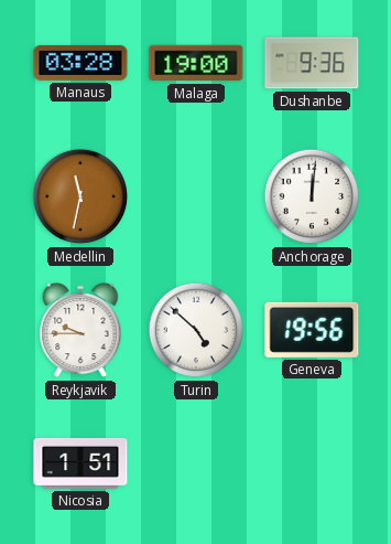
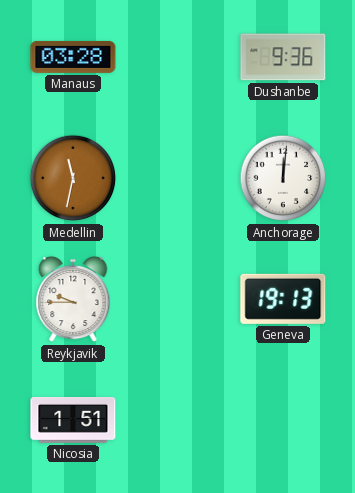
Malaga: 19:00 -> none (196, 63)
Turin: 4:52 -> none (196, 330)
Geneva: 19:56 -> 19:13 (283, 299)
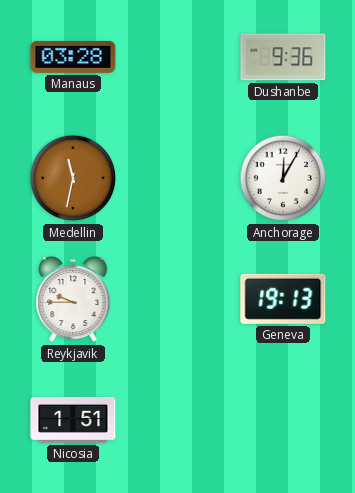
Anchorage: 12:01 -> 12:05 (283, 178)
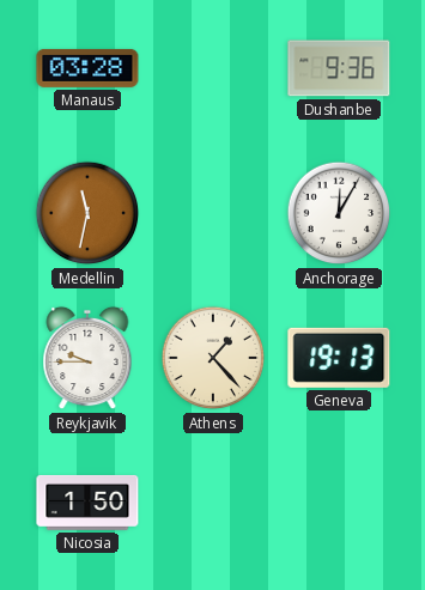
Athens: none -> 1:23 (213, 358)
Nicosia: 1:51 -> 1:50 (87, 503)
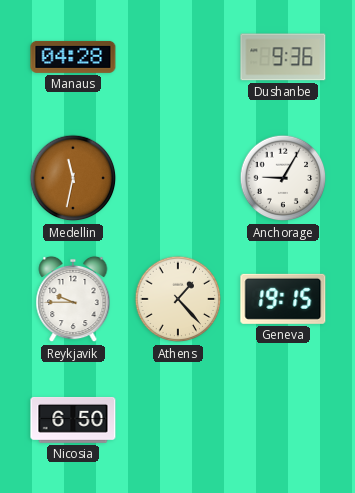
Manaus: 03:28 -> 04:28 (73, 57)
Anchorage: 12:05 -> 9:05 (283, 178)
Geneva: 19:13 -> 19:15 (283, 299)
Nicosia: 1:50 -> 6:50 (73, 420)
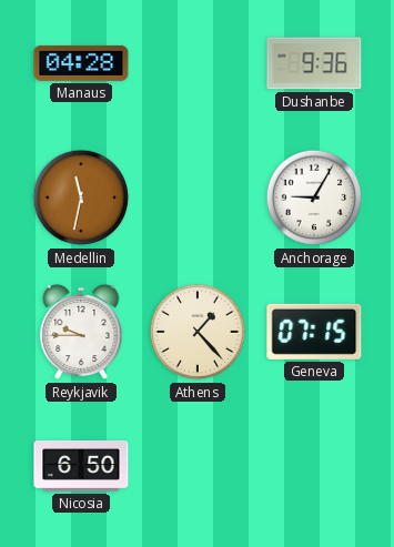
Geneva: 19:15 -> 07:15 (314, 332)
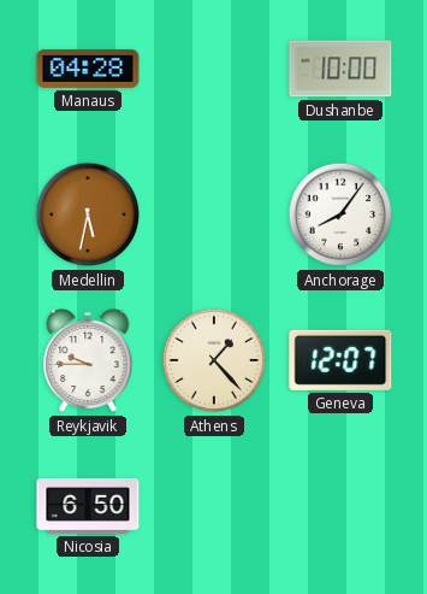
Dushanbe: 9:36 -> 10:00 (340, 69)
Medellin: 11:32 -> 5:32 (88, 214)
Anchorage: 9:05 -> 8:06 (340, 214)
Geneva: 07:15 -> 12:07 (340, 360)
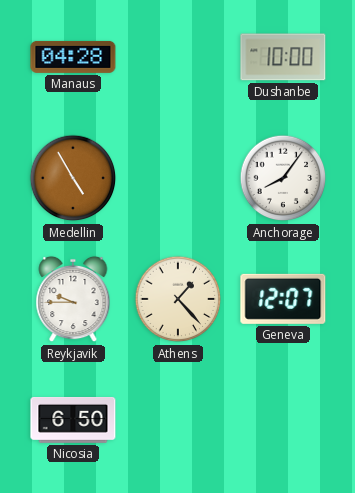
Medellin: 5:32 -> 4:55 (73, 178)
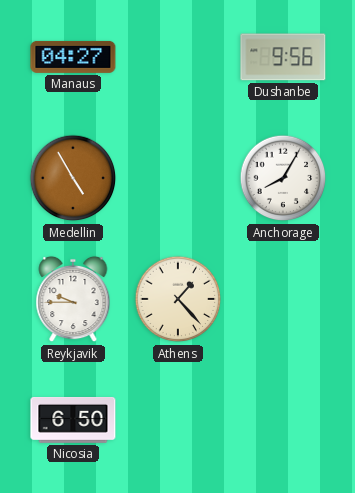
Manaus: 04:28 -> 04:27 (73, 57)
Dushanbe: 10:00 -> 9:56 (283, 57)
Anchorage: 8:06 -> 8:05 (283, 178)
Geneva: 12:07 -> none (283, 299)
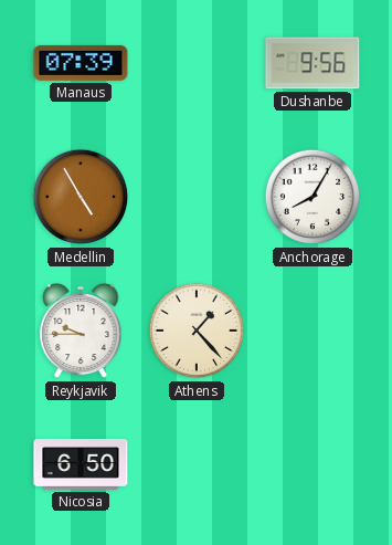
Manaus: 04:27 -> 07:39 (81, 63)
